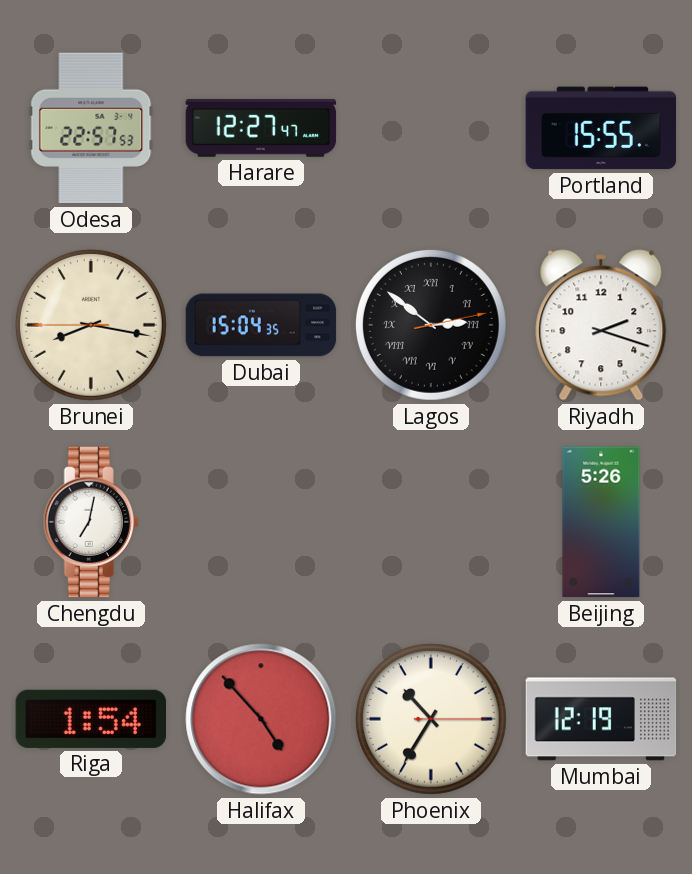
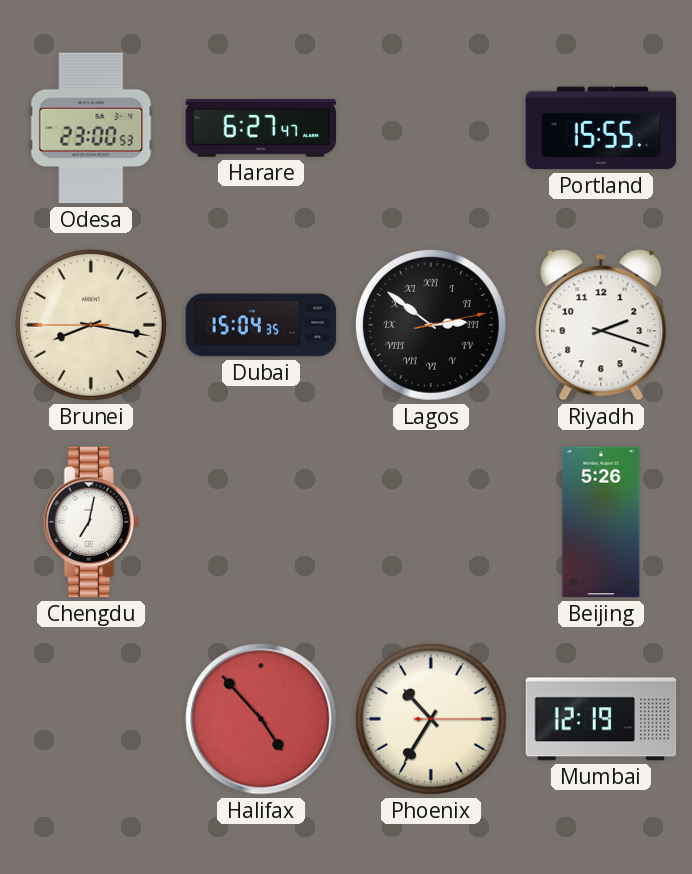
Odesa: 22:57 -> 23:00 (91, 128)
Harare: 12:27 -> 6:27 (261, 128)
Riga: 1:54 -> none (91, 719)
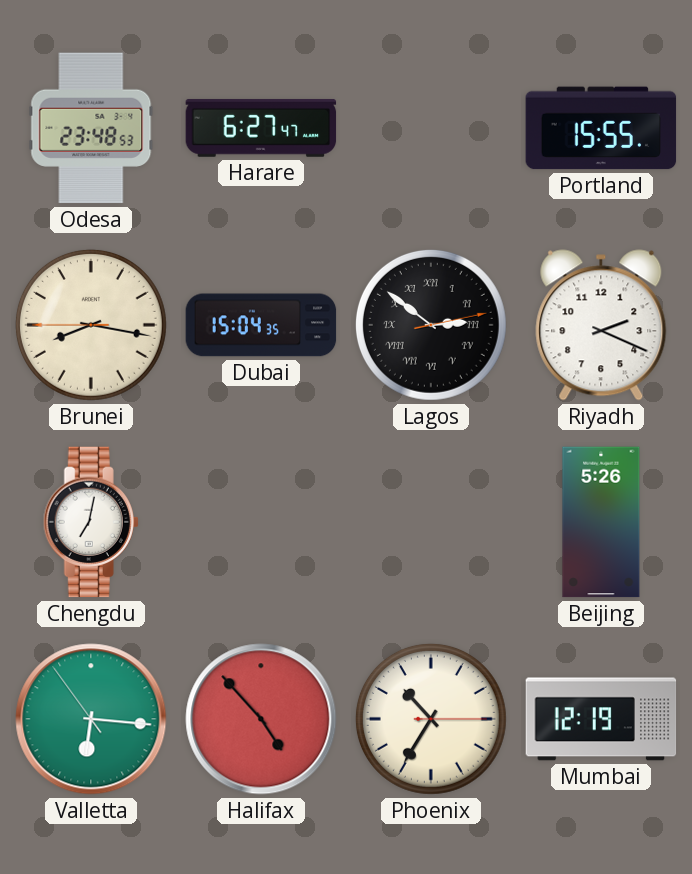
Odesa: 23:00 -> 23:48 (91, 128)
Riyadh: 2:18 -> 2:19 (601, 325)
Valletta: none -> 6:15 (91, 719)
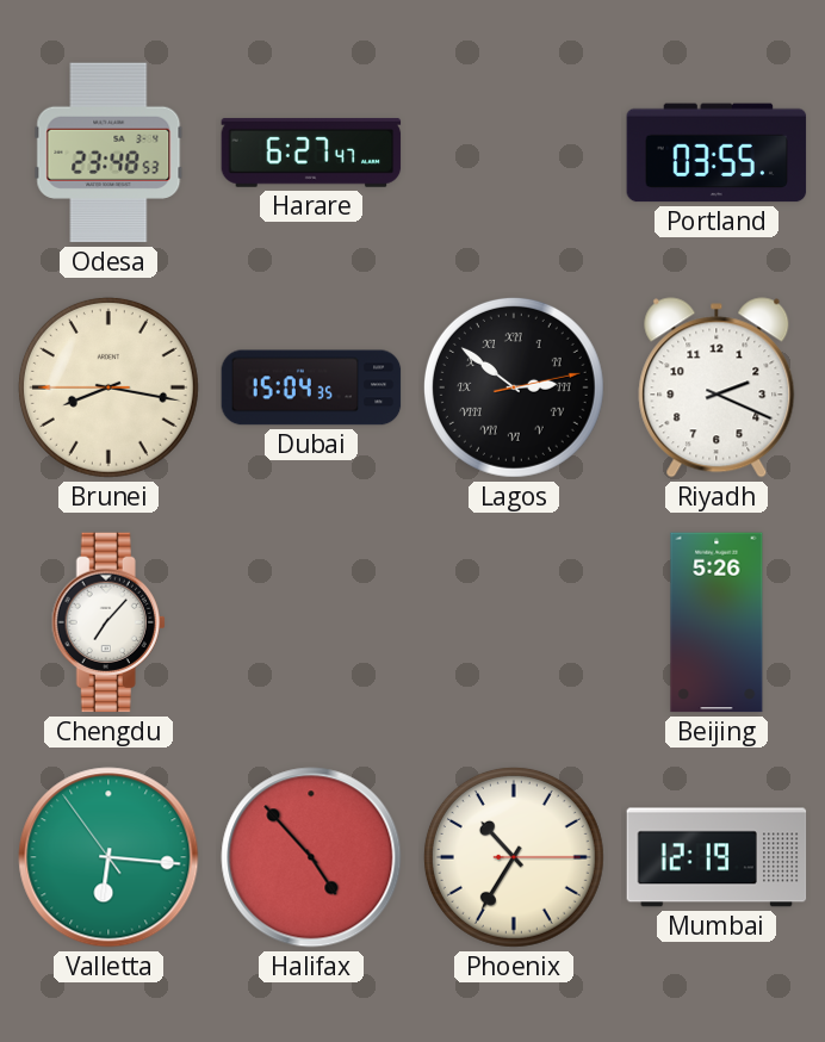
Portland: 15:55 -> 03:55 (717, 153)
Chengdu: 7:02 -> 7:07 (108, 622)
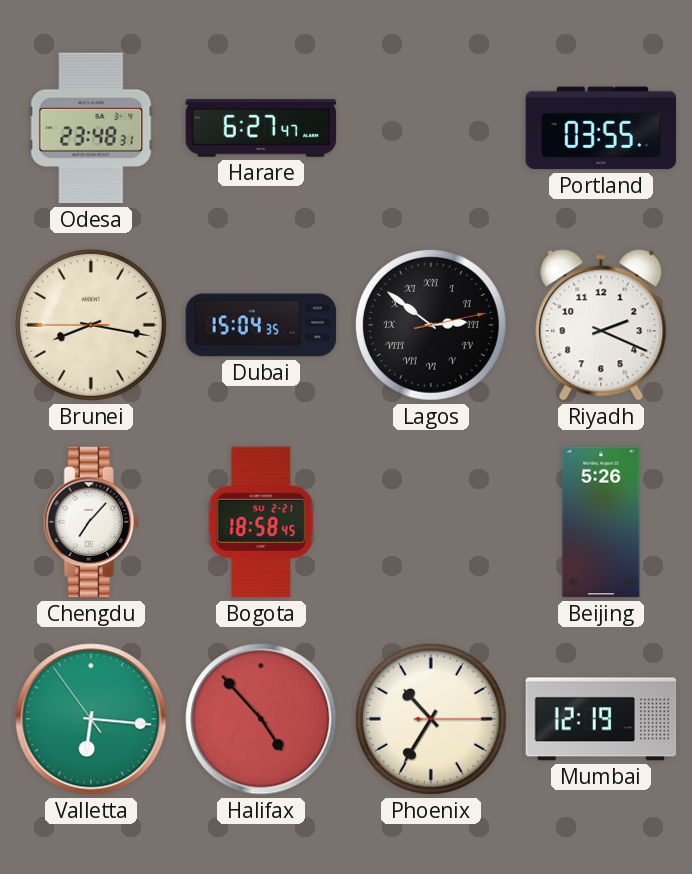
Odesa: 23:48:53 -> 23:48:31 (91, 128)
Bogota: none -> 18:58 (261, 522)
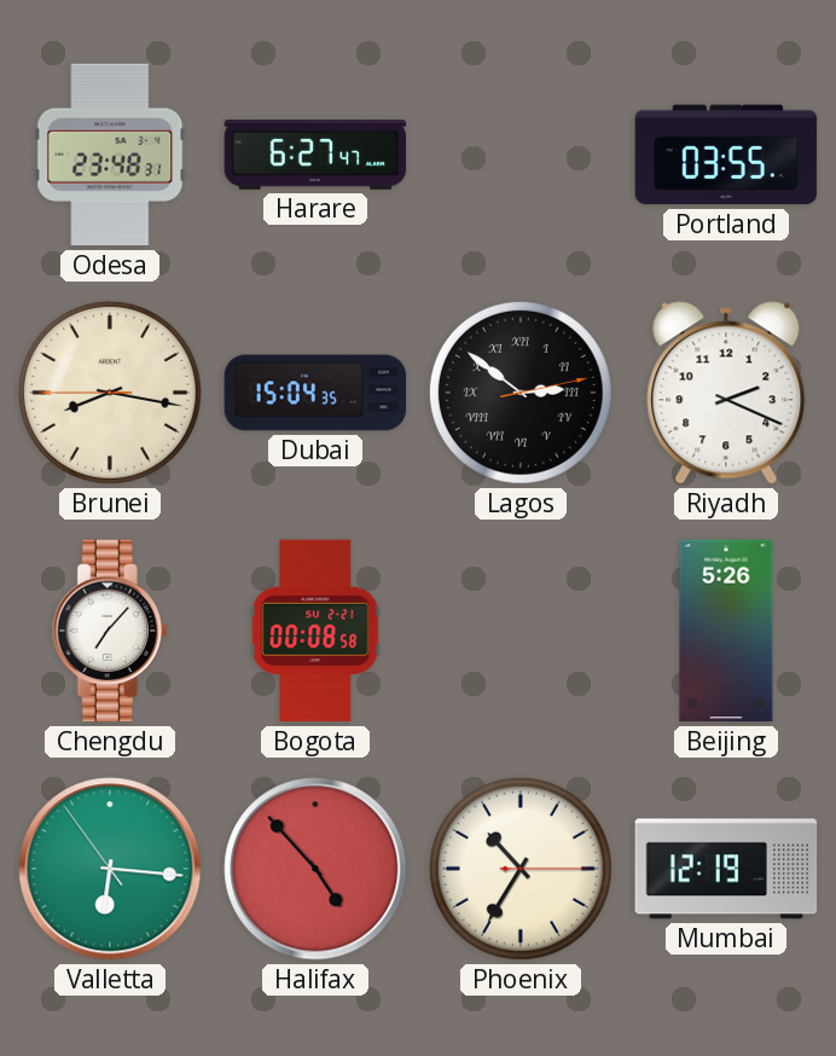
Bogota: 18:58 -> 00:08 (315, 631)
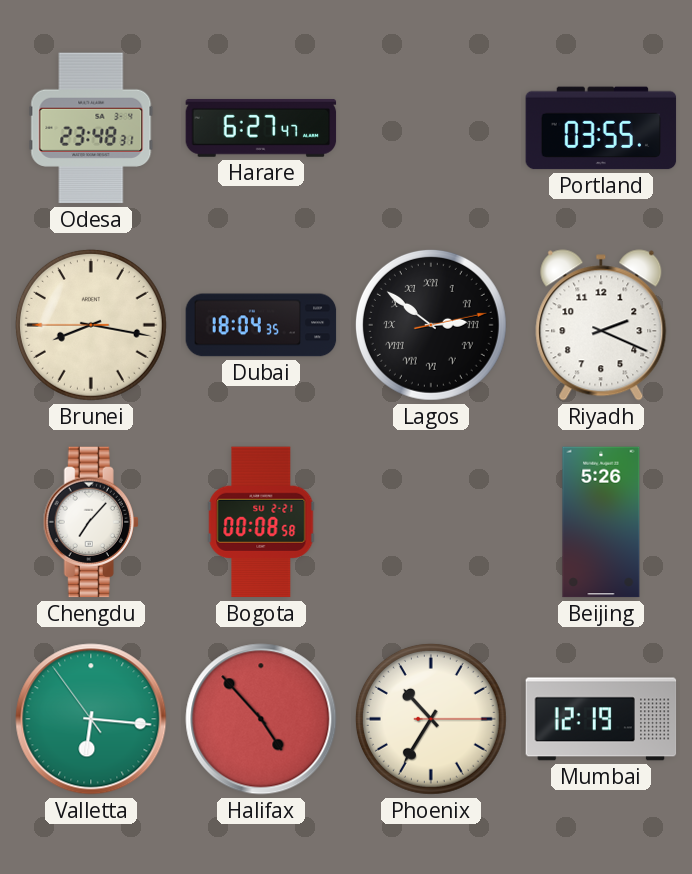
Dubai: 15:04 -> 18:04 (261, 325)
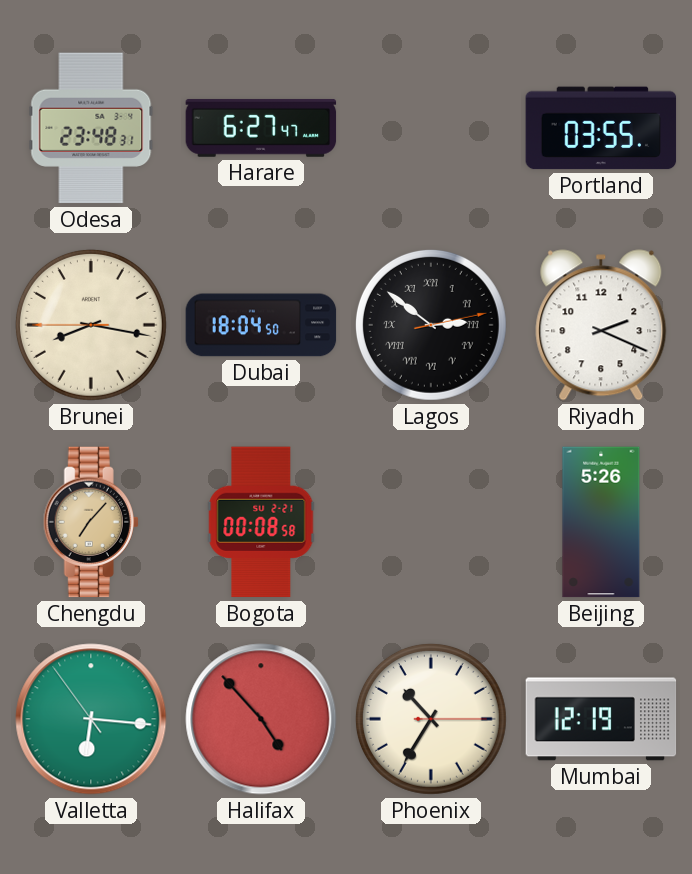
Dubai: 18:04:35 -> 18:04:50 (261, 325)
Chengdu dial: white -> champagne (91, 522)
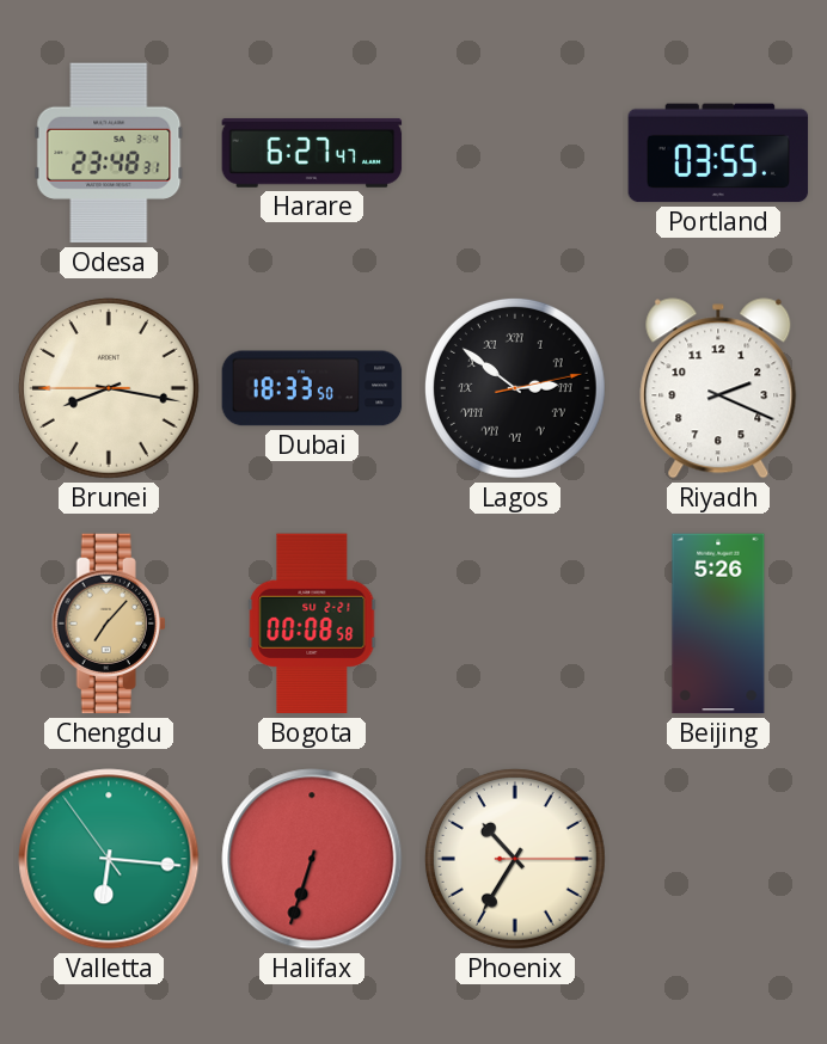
Dubai: 18:04 -> 18:33 (312, 388)
Halifax: 4:53 -> 6:33 (312, 859)
Mumbai: 12:19 -> none (601, 719)
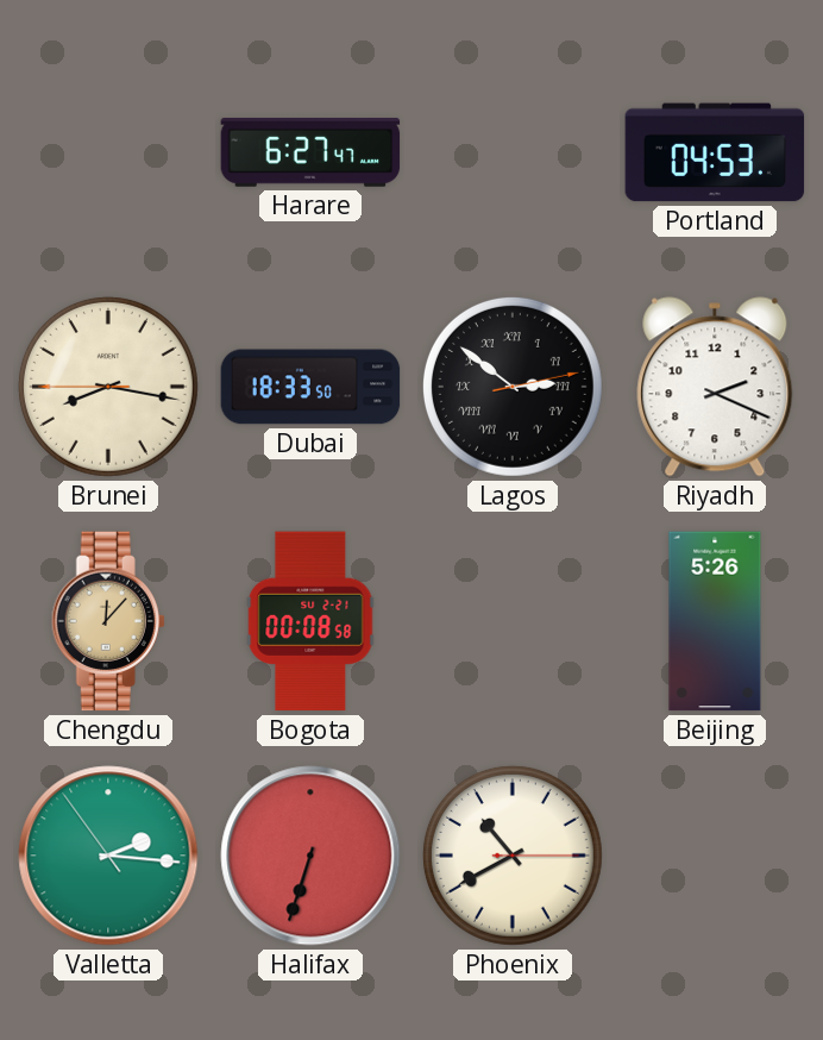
Odesa: 23:48 -> none (109, 153)
Portland: 03:55 -> 04:53 (715, 152)
Chengdu: 7:07 -> 12:07 (108, 621)
Valletta: 6:15 -> 2:15 (108, 856)
Phoenix: 10:35 -> 10:40 (513, 856)
